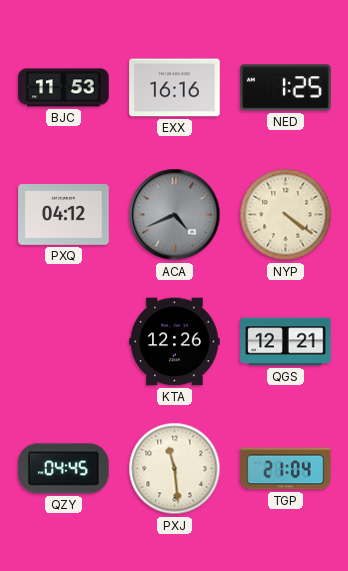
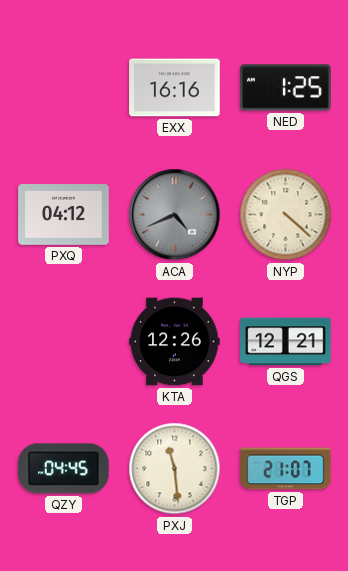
BJC: 11:53 -> none (64, 88)
NYP: 4:21 -> 4:22 (286, 215)
TGP: 21:04 -> 21:07 (286, 469)
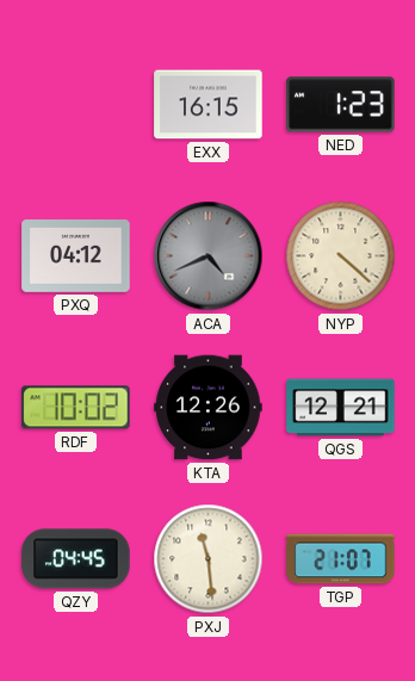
EXX: 16:16 -> 16:15 (209, 105)
NED: 1:25 -> 1:23 (341, 105)
RDF: none -> 10:02 (76, 408)
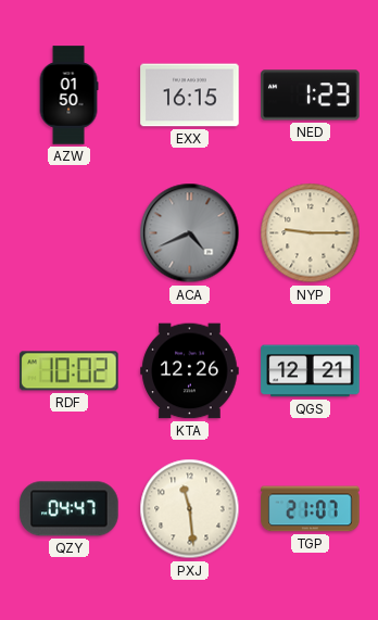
AZW: none -> 01:50 (68, 96)
PXQ: 04:12 -> none (76, 256)
NYP: 4:22 -> 9:15 (311, 233)
QZY: 04:45 -> 04:47 (70, 509)
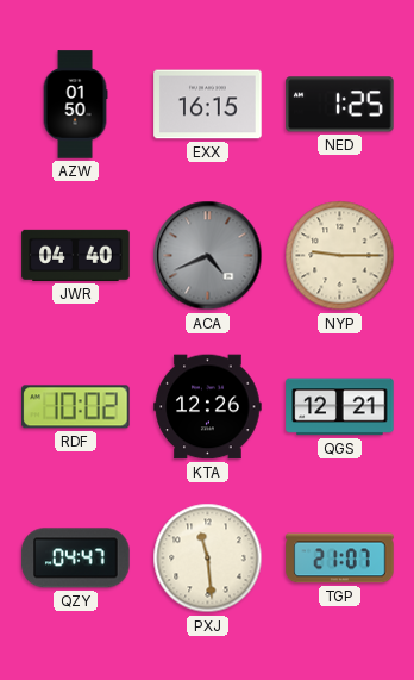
NED: 1:23 -> 1:25 (340, 105)
JWR: none -> 04:40 (76, 255)
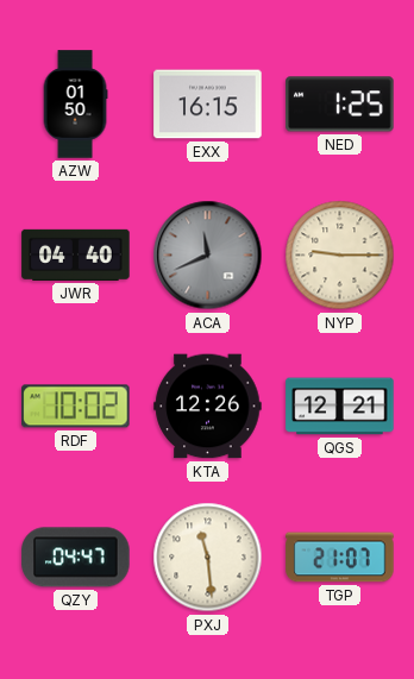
ACA: 4:41 -> 11:41 (208, 256)
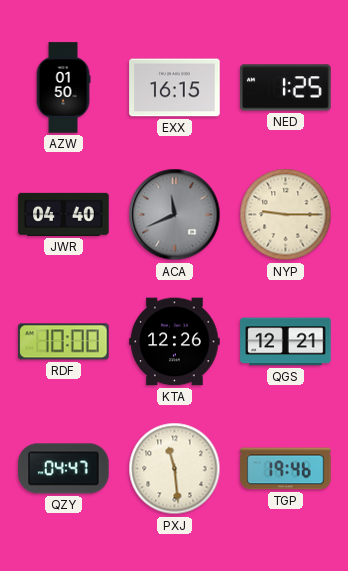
RDF: 10:02 -> 10:00 (64, 342)
TGP: 21:07 -> 19:46 (286, 469)
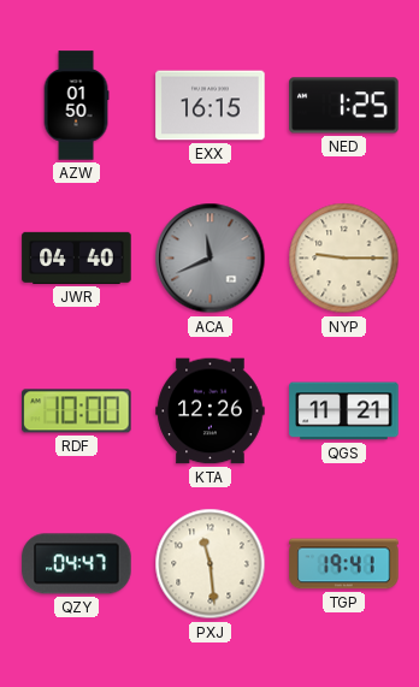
QGS: 12:21 -> 11:21 (344, 411)
TGP: 19:46 -> 19:41 (344, 564)
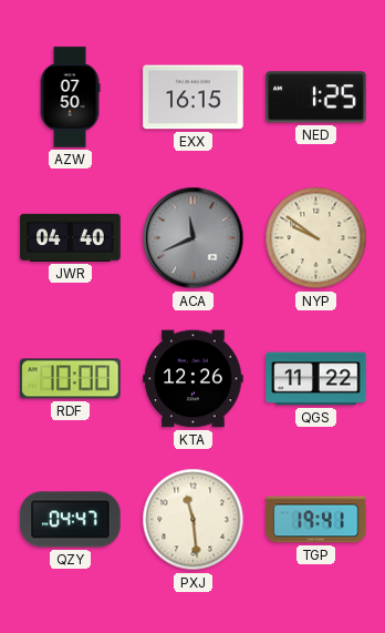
AZW: 01:50 -> 07:50 (70, 98)
NYP: 9:15 -> 9:51 (316, 238)
QGS: 11:21 -> 11:22 (316, 379)
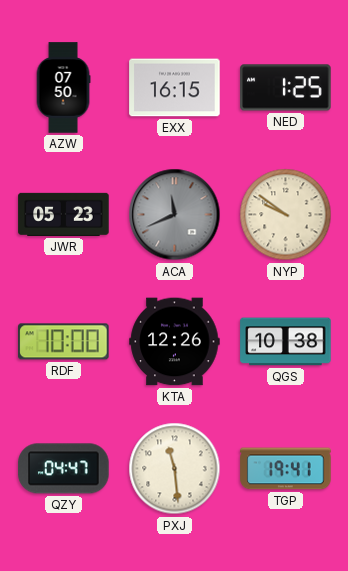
JWR: 04:40 -> 05:23 (64, 214)
QGS: 11:22 -> 10:38 (286, 342)
